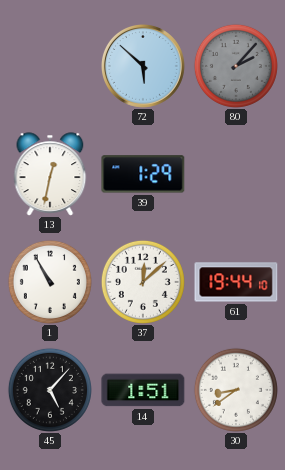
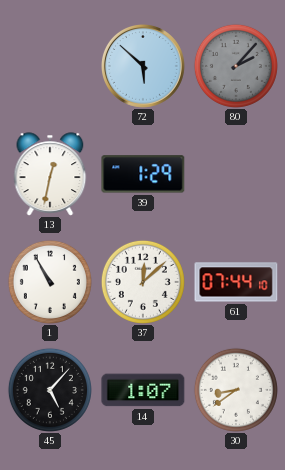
61: 19:44 -> 07:44 (236, 282)
14: 1:51 -> 1:07 (143, 390)
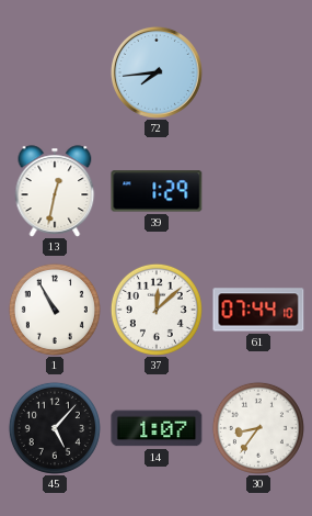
72: 5:52 -> 7:44 (157, 72)
80: 2:07 -> none (236, 66)
30: 8:39 -> 8:36 (258, 428)
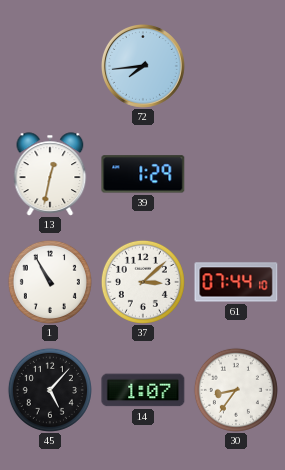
37: 12:08 -> 3:08 (143, 282)
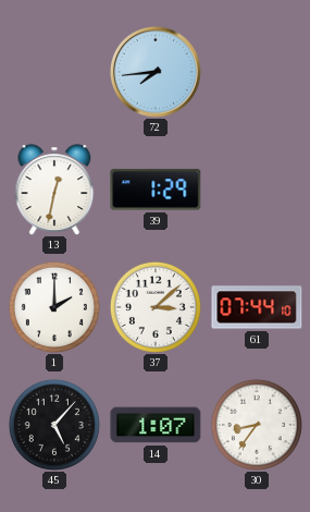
1: 10:55 -> 2:00 (54, 307)
